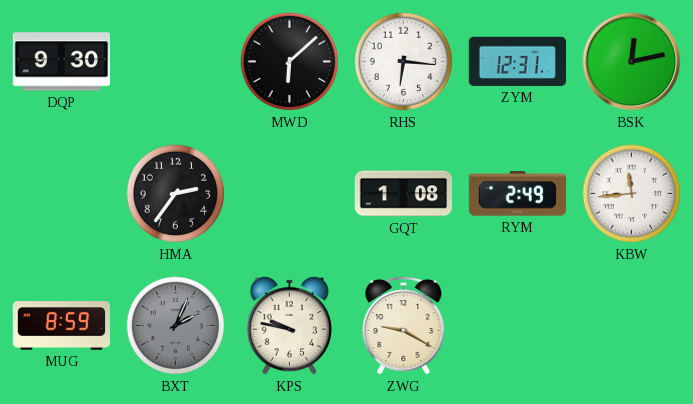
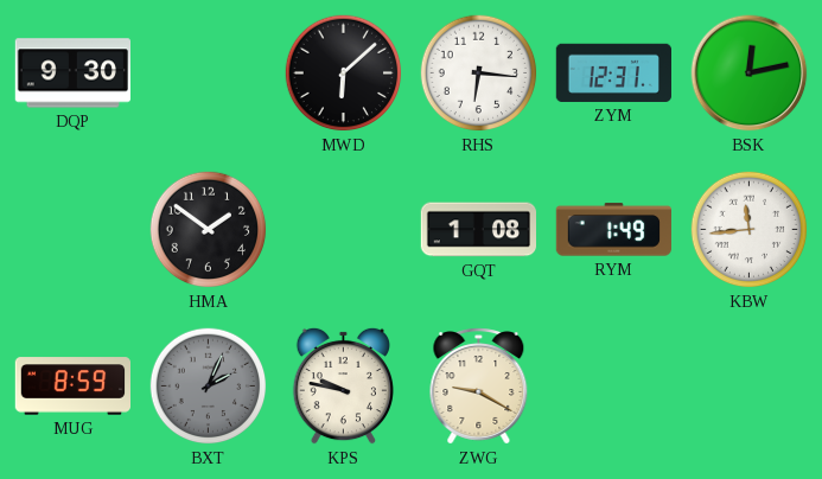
HMA: 2:36 -> 1:51 (209, 230)
RYM: 2:49 -> 1:49 (613, 230)
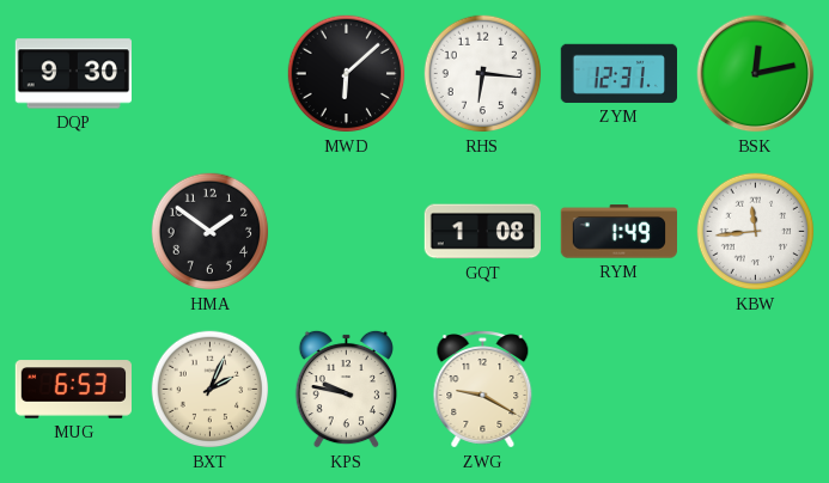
MUG: 8:59 -> 6:53 (74, 390)
BXT dial: grey -> cream (211, 390)
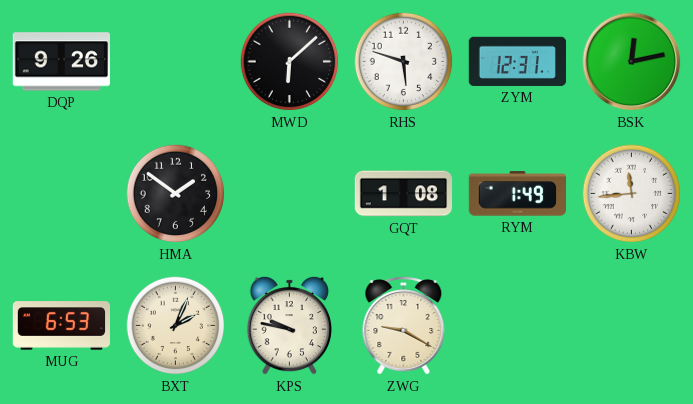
DQP: 9:30 -> 9:26 (61, 62)
RHS: 6:16 -> 5:48 (404, 62)
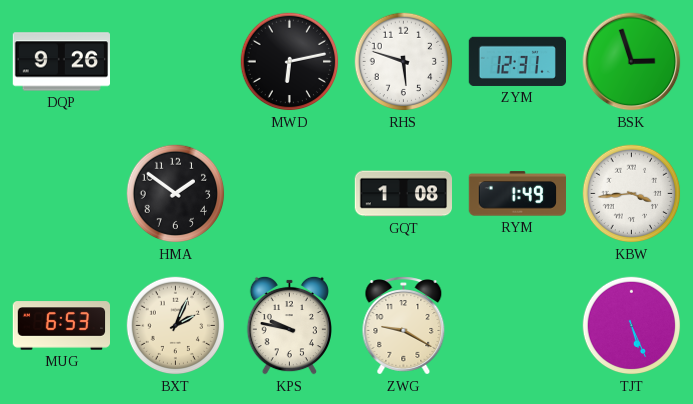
MWD: 6:08 -> 6:13 (290, 62)
BSK: 12:13 -> 2:57 (632, 62)
KBW: 11:44 -> 3:44 (632, 194)
TJT: none -> 5:26 (632, 326)
